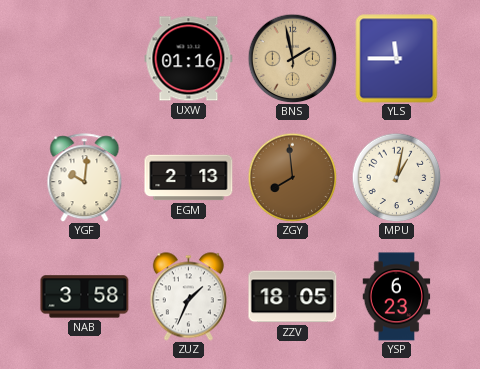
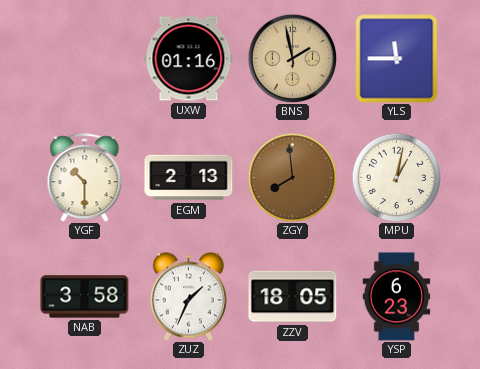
YGF: 10:01 -> 10:30 (85, 178)
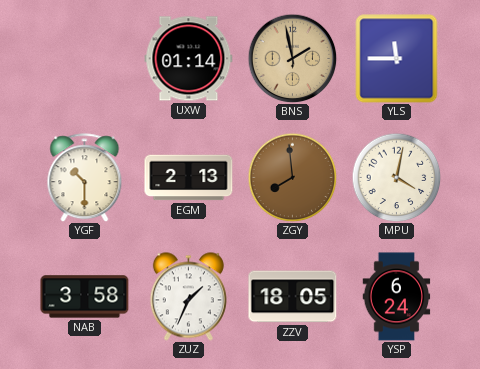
UXW: 01:16 -> 01:14 (189, 59)
MPU: 1:02 -> 4:02 (396, 177)
YSP: 6:23 -> 6:24 (397, 297)
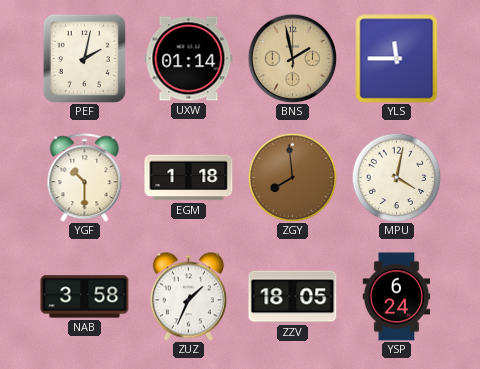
PEF: none -> 2:02 (84, 58)
EGM: 2:13 -> 1:18 (189, 178)
